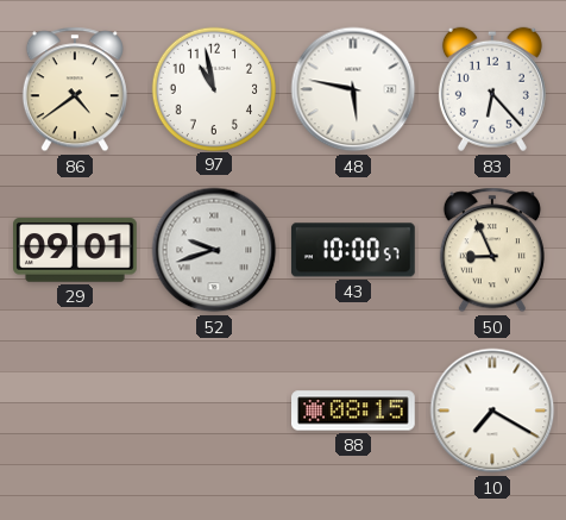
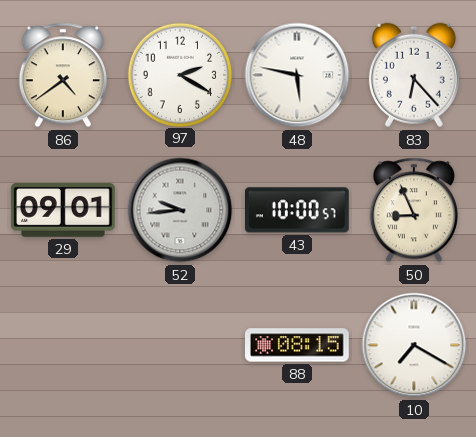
97: 10:58 -> 2:20 (179, 74)
52: 9:42 -> 9:44 (180, 210)
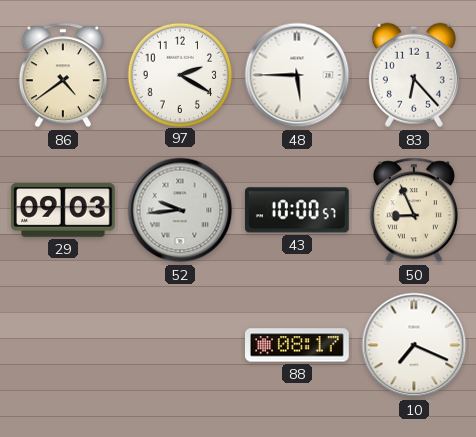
48: 5:47 -> 5:45 (297, 75)
29: 09:01 -> 09:03 (64, 210)
88: 08:15 -> 08:17 (298, 345)
10: 7:20 -> 7:19 (414, 345)
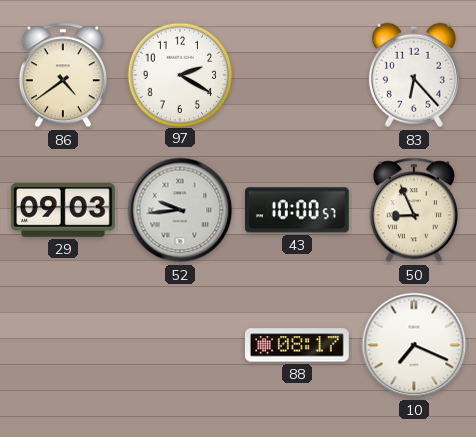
48: 5:45 -> none (297, 75)
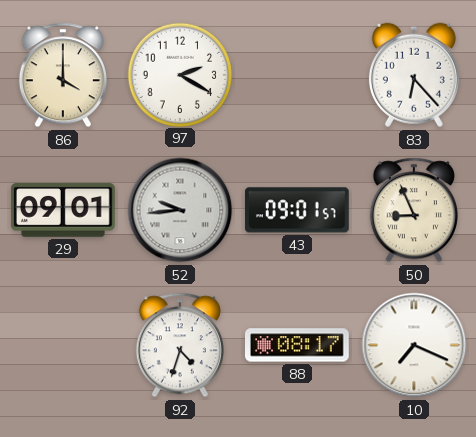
86: 4:39 -> 4:00 (63, 75)
29: 09:03 -> 09:01 (64, 210)
43: 10:00 -> 09:01 (297, 210)
92: none -> 4:33 (180, 345)
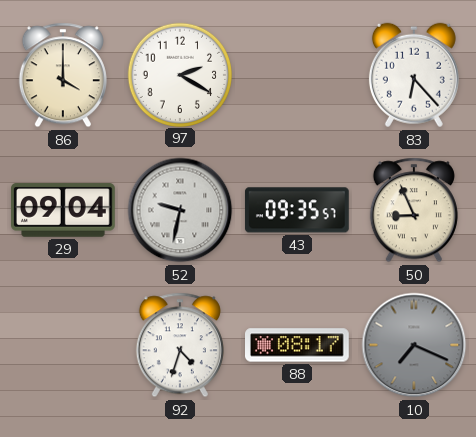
29: 09:01 -> 09:04 (64, 210)
52: 9:44 -> 9:32 (180, 210)
43: 09:01 -> 09:35 (297, 210)
10 dial: white -> grey (414, 345)
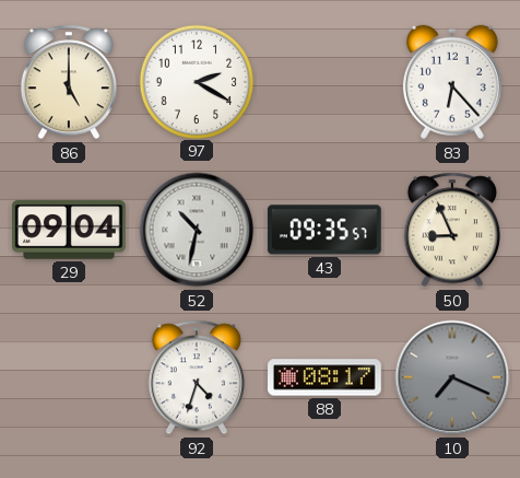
86: 4:00 -> 5:00 (69, 82)
52: 9:32 -> 10:32 (197, 230)
